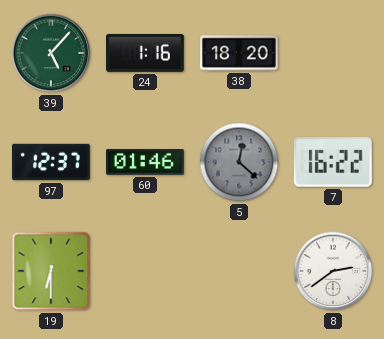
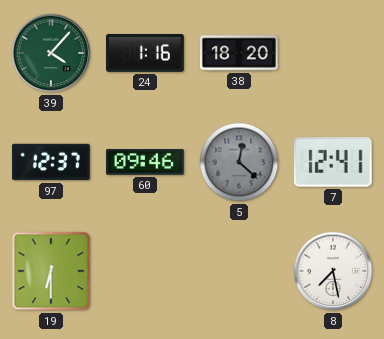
39: 5:07 -> 4:07 (51, 53)
60: 01:46 -> 09:46 (146, 162)
7: 16:22 -> 12:41 (333, 163)
8: 2:39 -> 7:28 (333, 271)
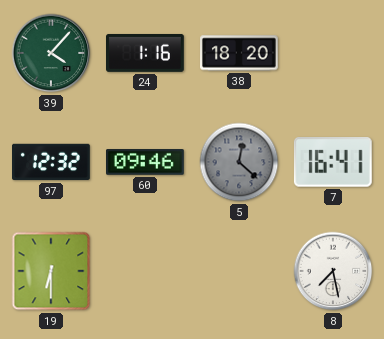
97: 12:37 -> 12:32 (52, 162)
7: 12:41 -> 16:41 (333, 163)
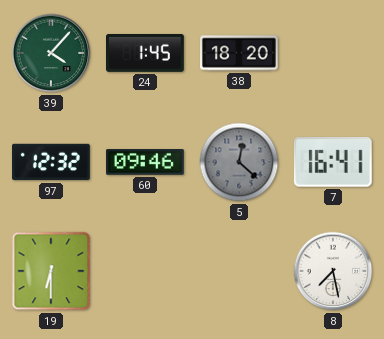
24: 1:16 -> 1:45 (146, 53)
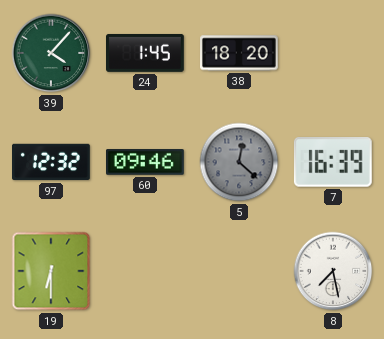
7: 16:41 -> 16:39 (333, 163)
